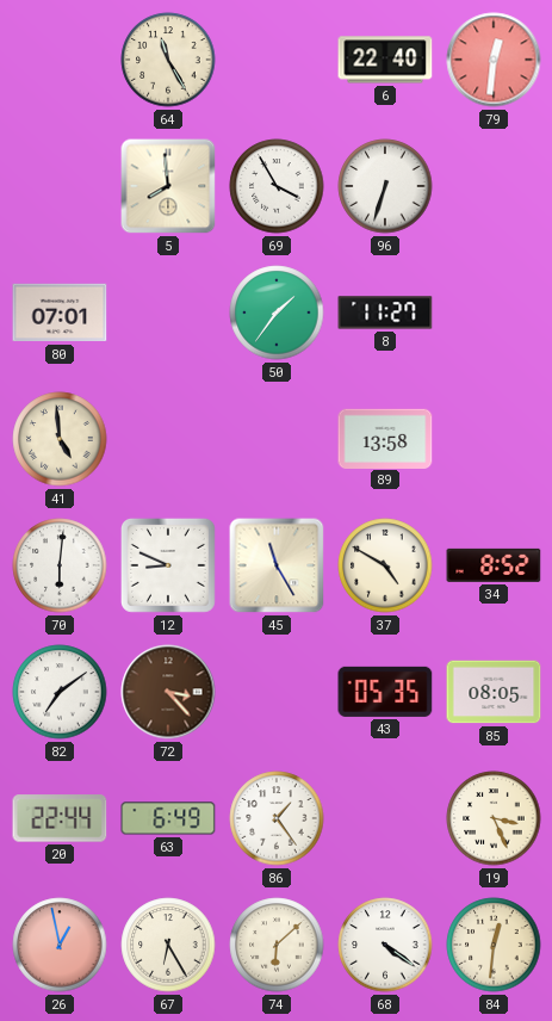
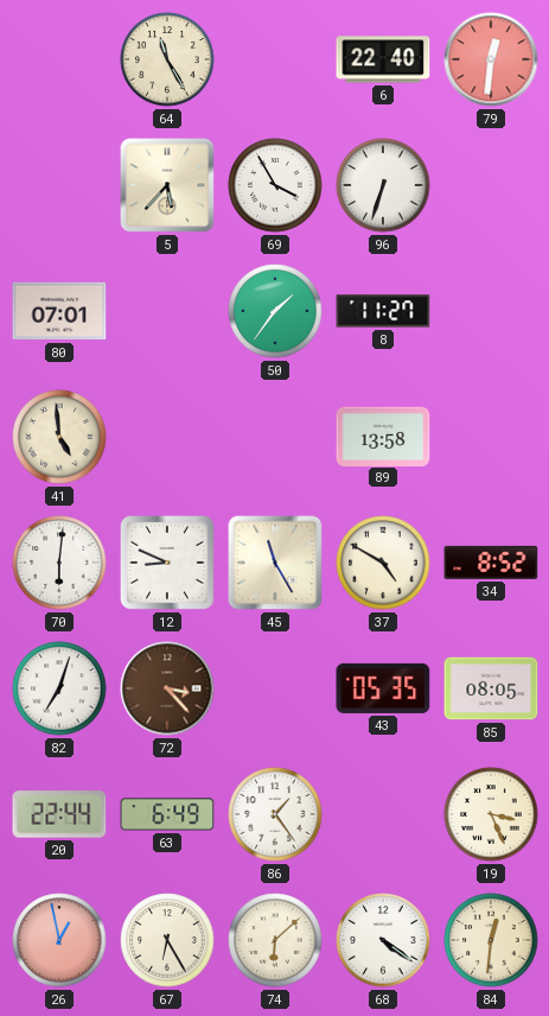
5: 7:59 -> 5:37 (167, 185)
82: 7:09 -> 7:03 (59, 688)
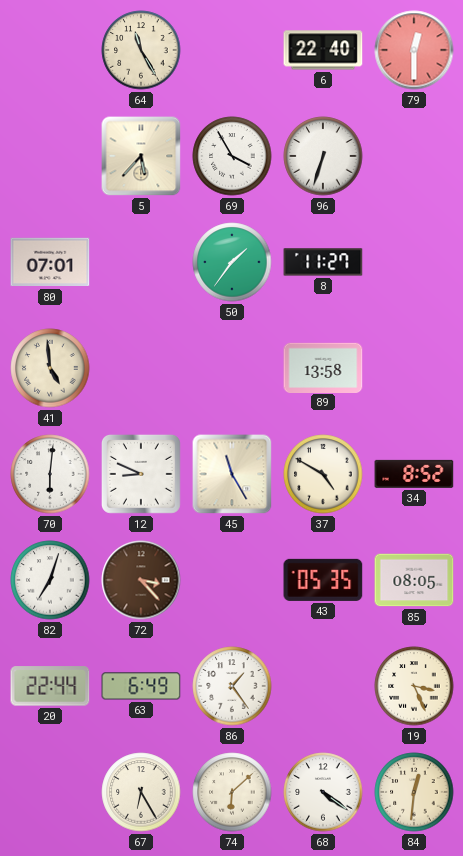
79: 12:31 -> 12:30 (414, 50)
26: 12:58 -> none (59, 940)
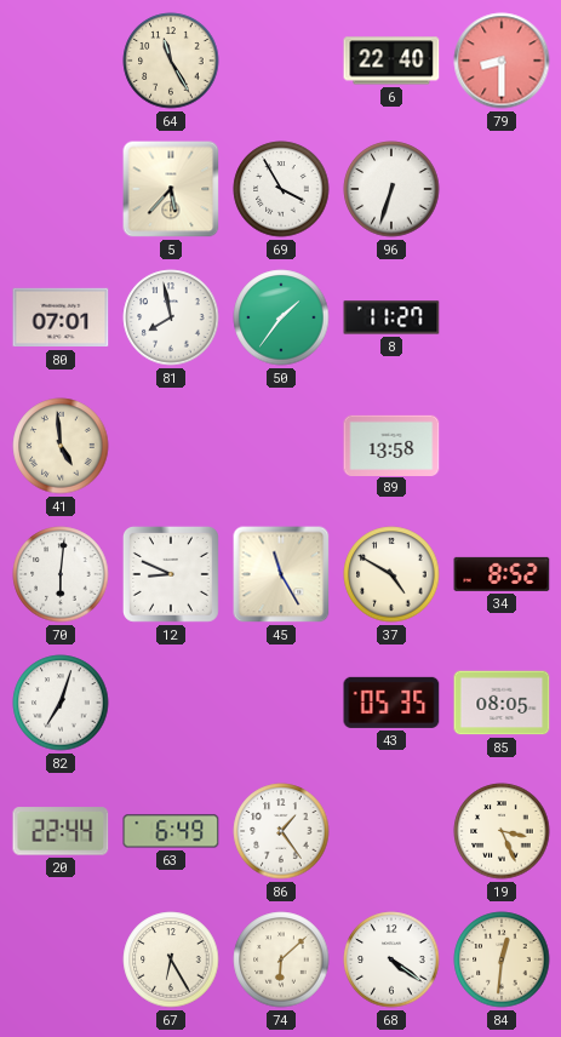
79: 12:30 -> 8:30 (502, 61)
81: none -> 7:58 (171, 317)
72: 3:23 -> none (141, 580)
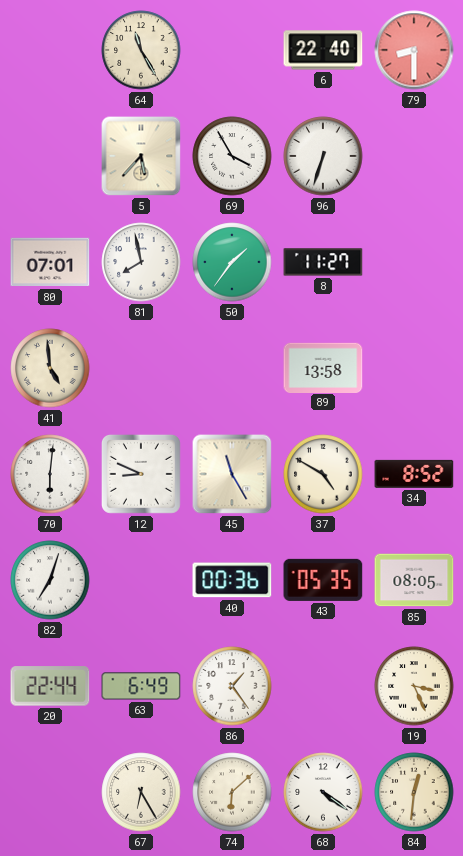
40: none -> 00:36 (232, 580)
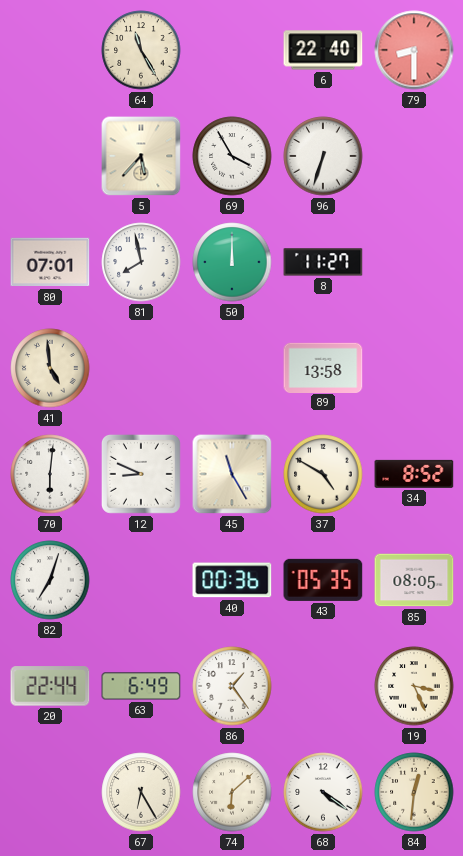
50: 1:36 -> 12:00 (232, 262)
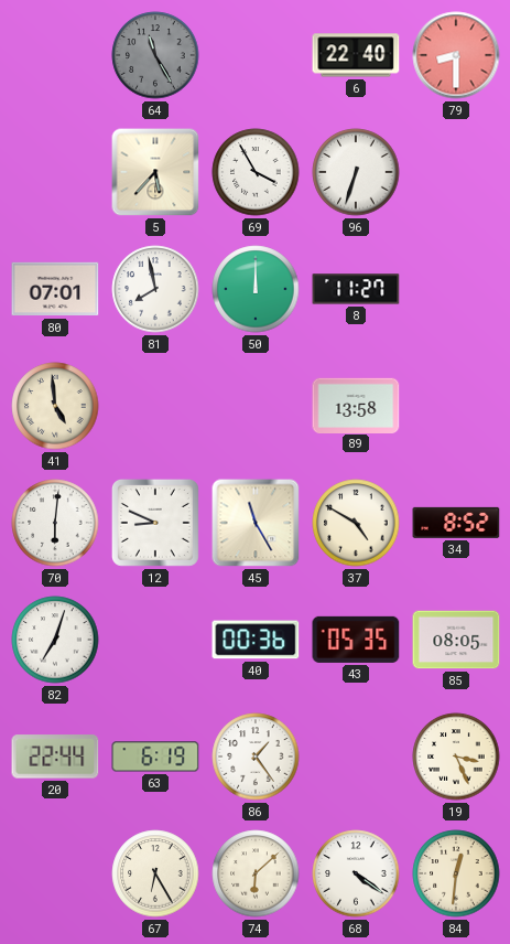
64 dial: cream -> grey (155, 55)
63: 6:49 -> 6:19 (155, 757)
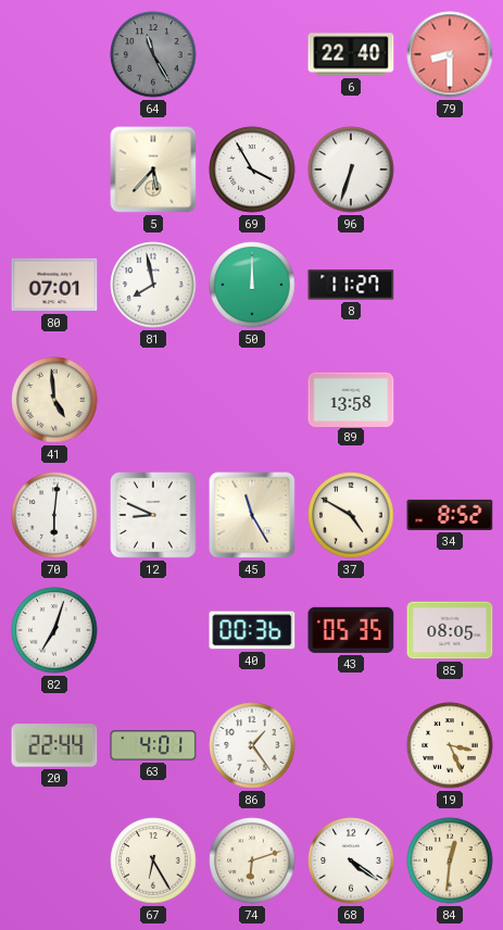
63: 6:19 -> 4:01 (153, 745)
74: 6:08 -> 6:12 (252, 860)
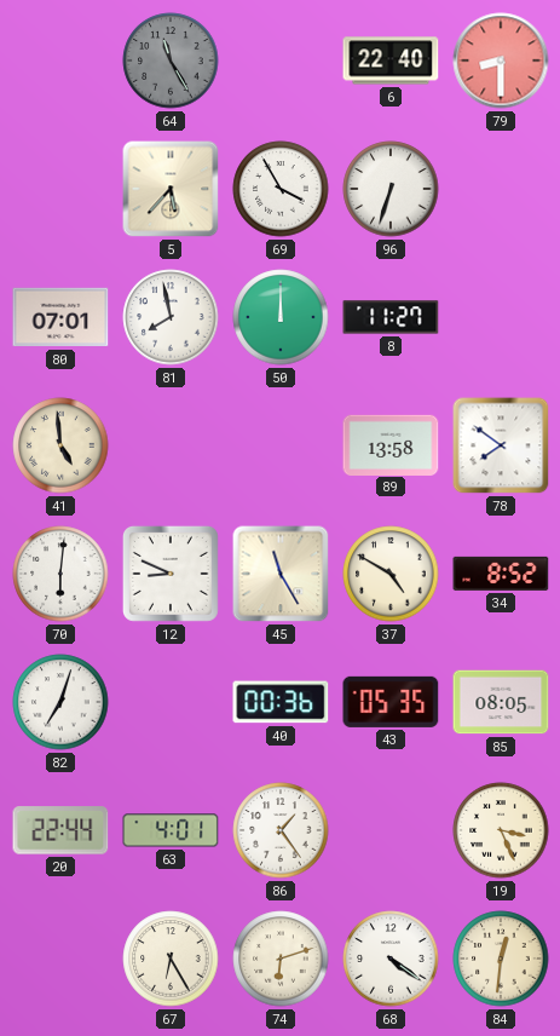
78: none -> 7:51 (501, 445)
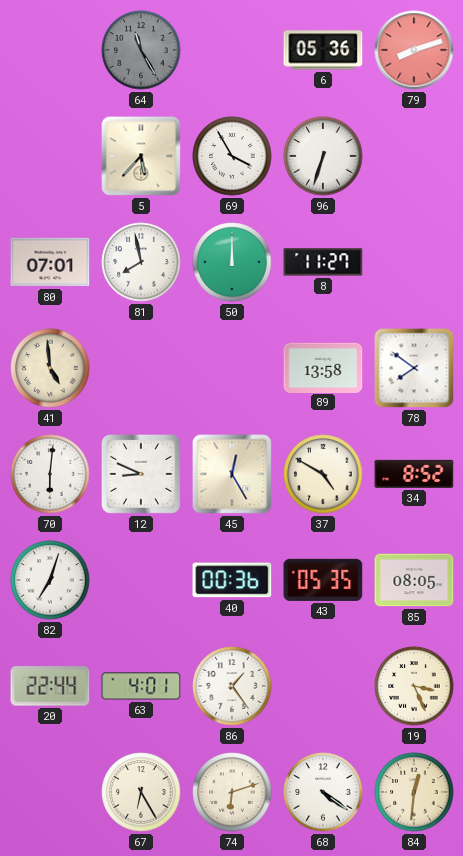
6: 22:40 -> 05:36 (323, 50)
79: 8:30 -> 8:12 (414, 50)
45: 11:25 -> 12:25 (232, 474)
